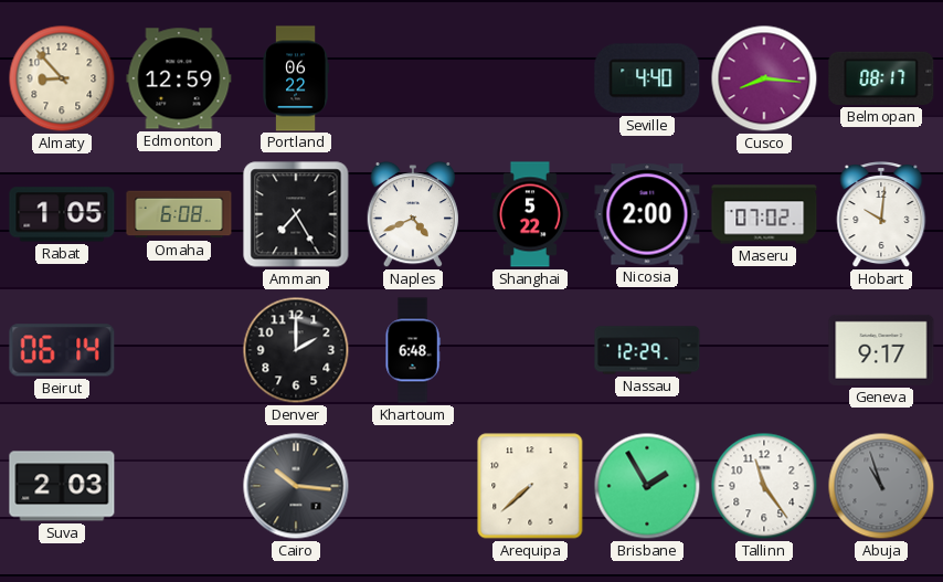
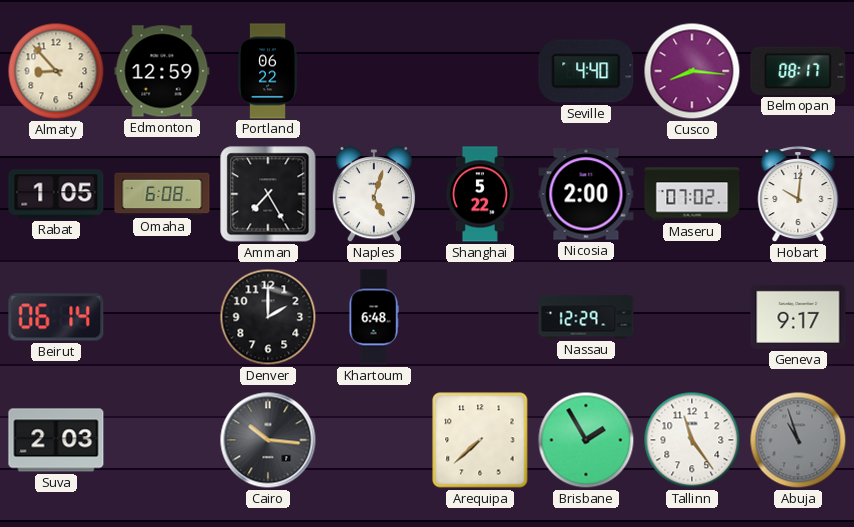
Naples: 4:41 -> 5:03 (374, 194)
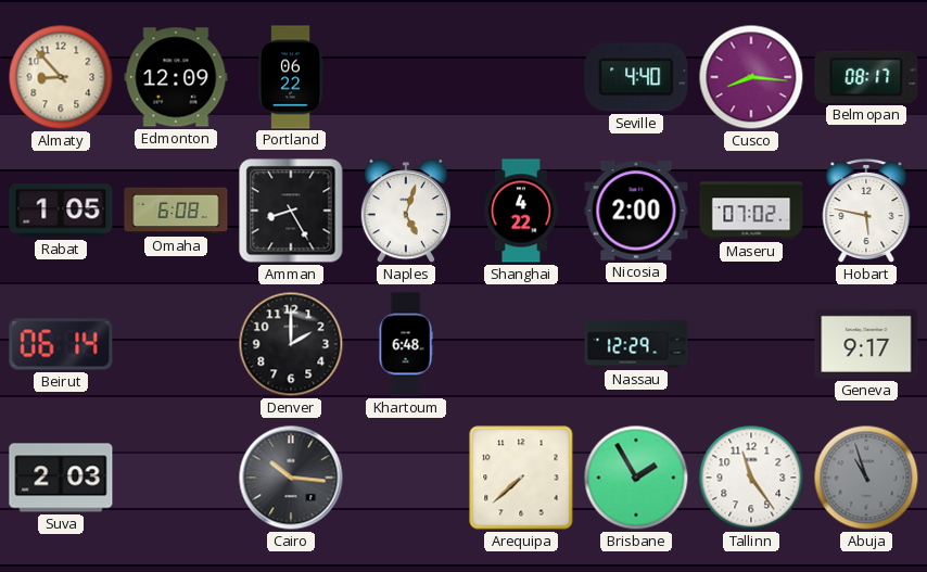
Edmonton: 12:59 -> 12:09 (176, 77)
Amman: 7:25 -> 8:25 (291, 211)
Shanghai: 5:22 -> 4:22 (521, 211)
Hobart: 10:01 -> 5:47 (866, 212)
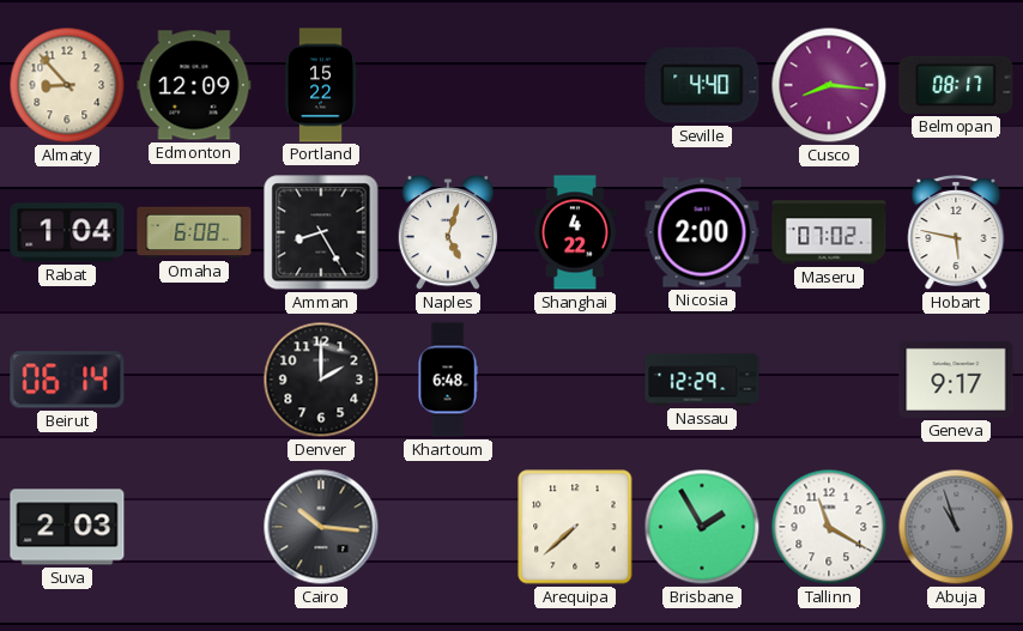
Portland: 06:22 -> 15:22 (321, 85)
Rabat: 1:05 -> 1:04 (67, 232)
Tallinn: 11:24 -> 11:20 (829, 527)
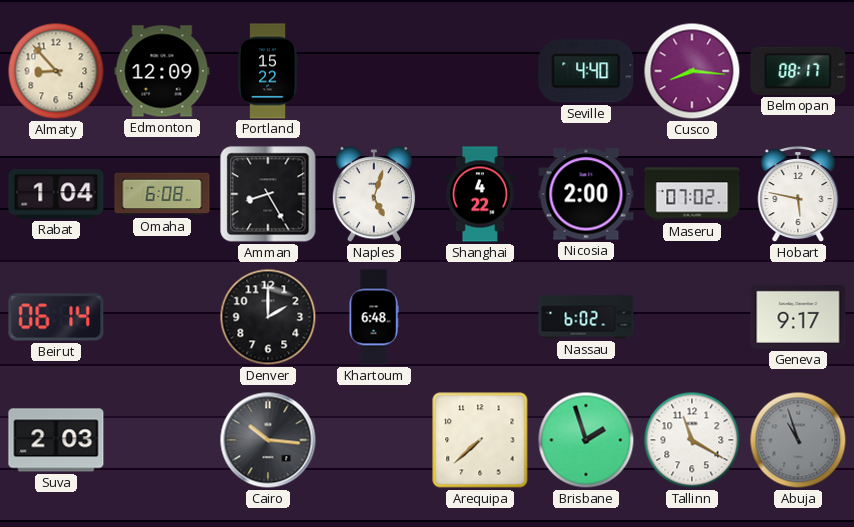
Nassau: 12:29 -> 6:02 (586, 317)
Brisbane: 1:55 -> 1:57 (586, 440)
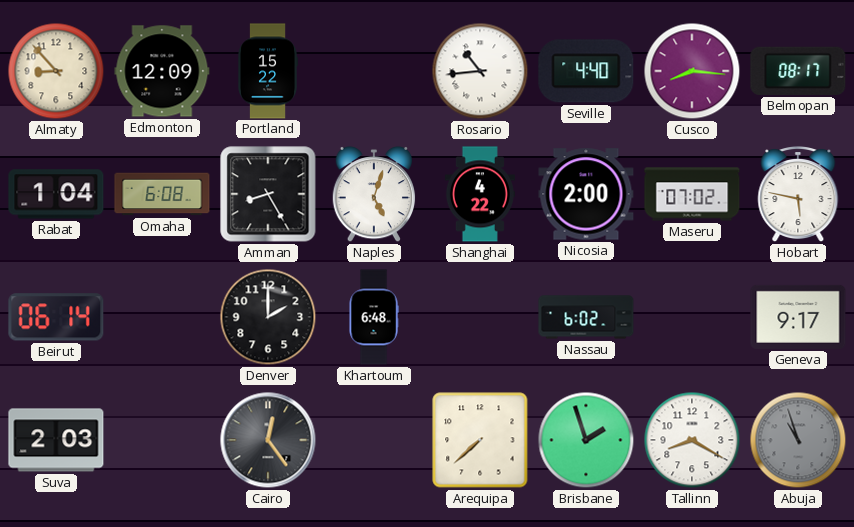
Rosario: none -> 10:44 (480, 71)
Cairo: 10:16 -> 12:24 (268, 440)
Tallinn: 11:20 -> 8:20 (692, 440)
